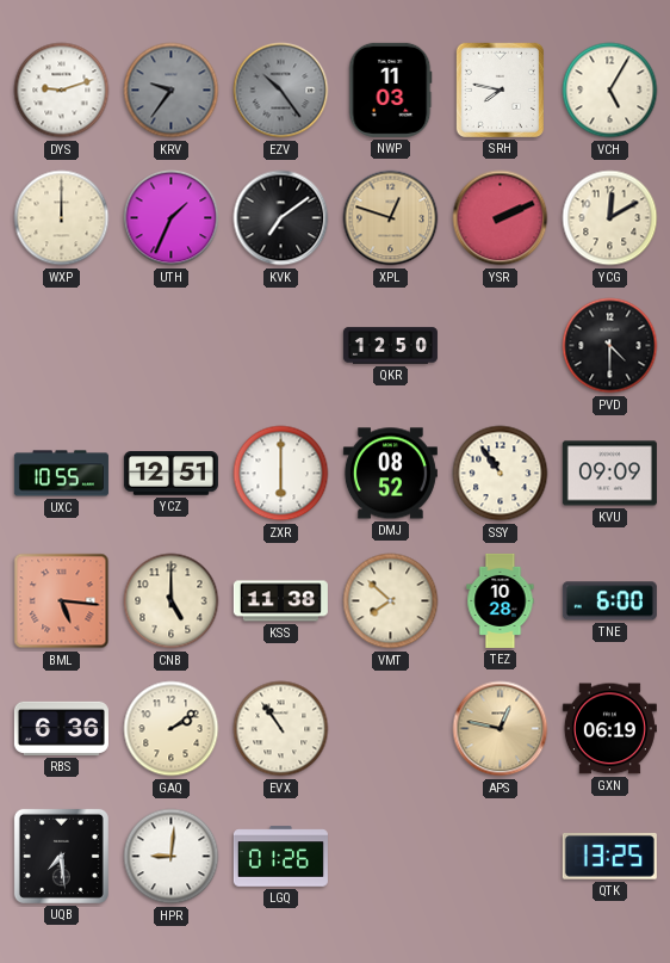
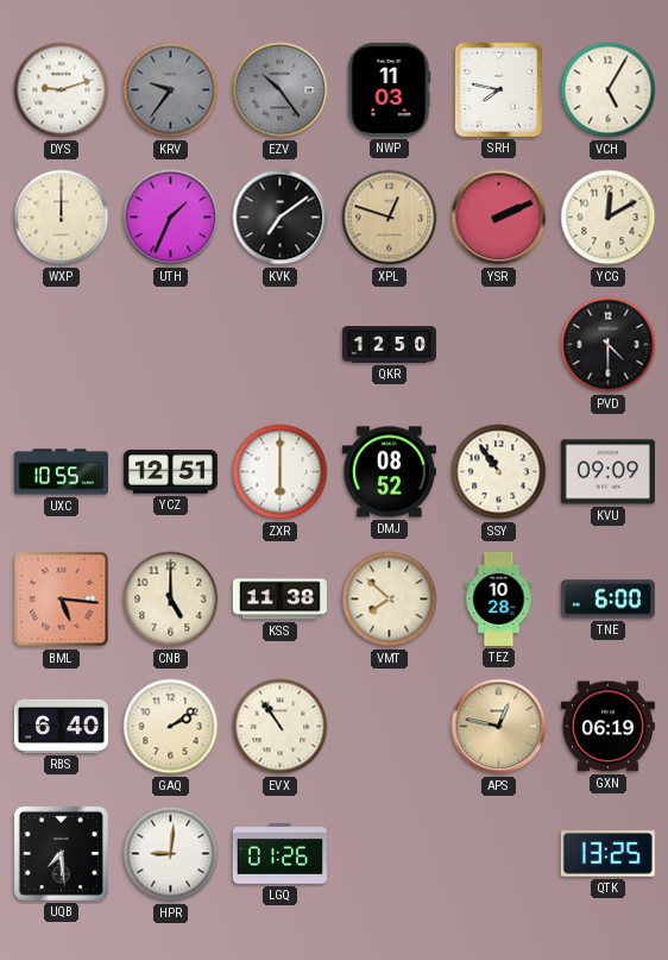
RBS: 6:36 -> 6:40 (61, 726)
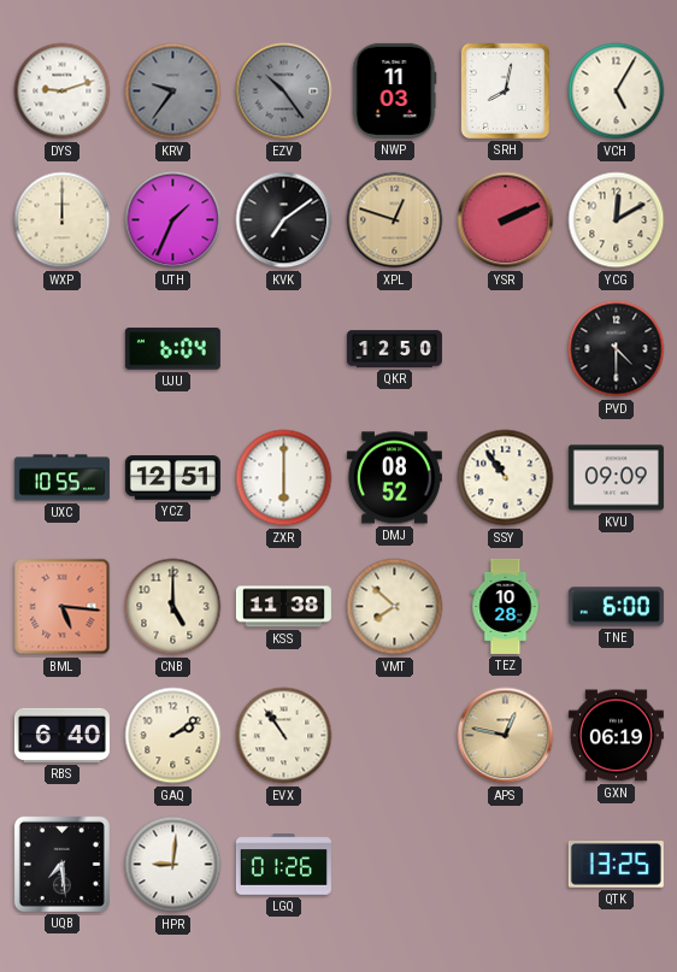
SRH: 7:47 -> 8:02 (505, 90)
UJU: none -> 6:04 (172, 349)
